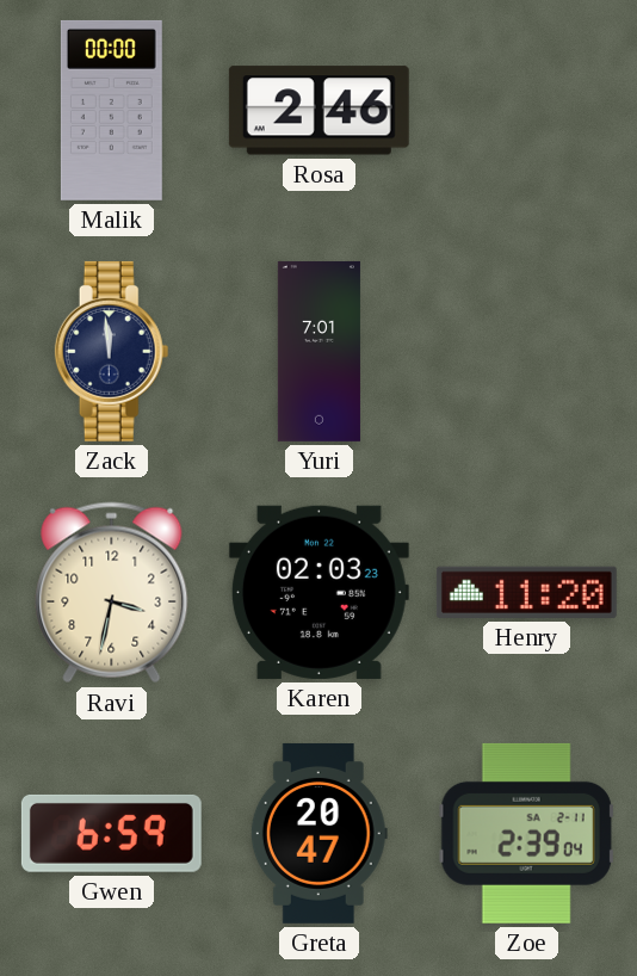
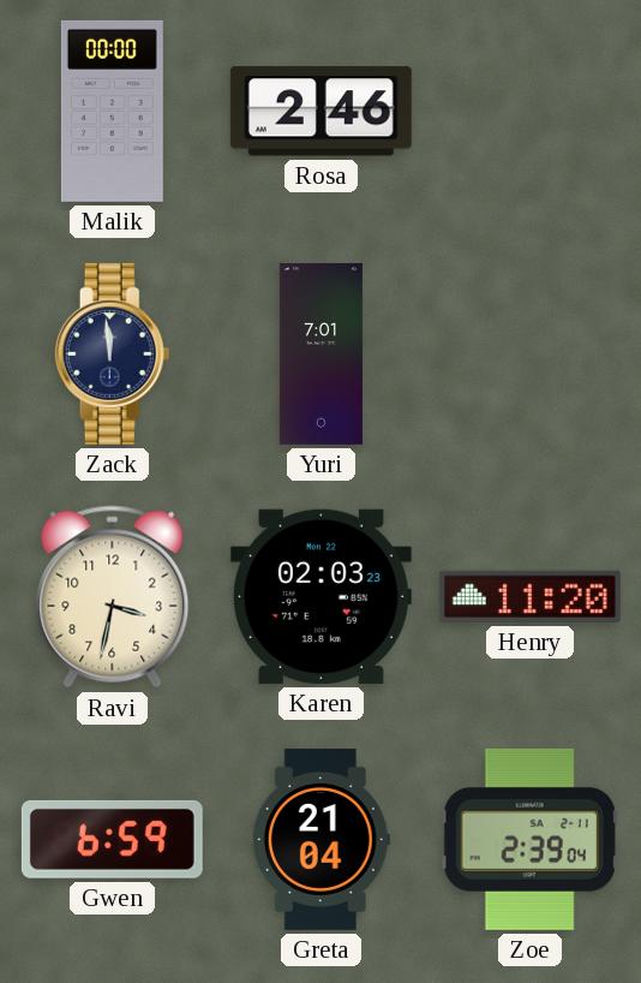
Greta: 20:47 -> 21:04 (320, 839)
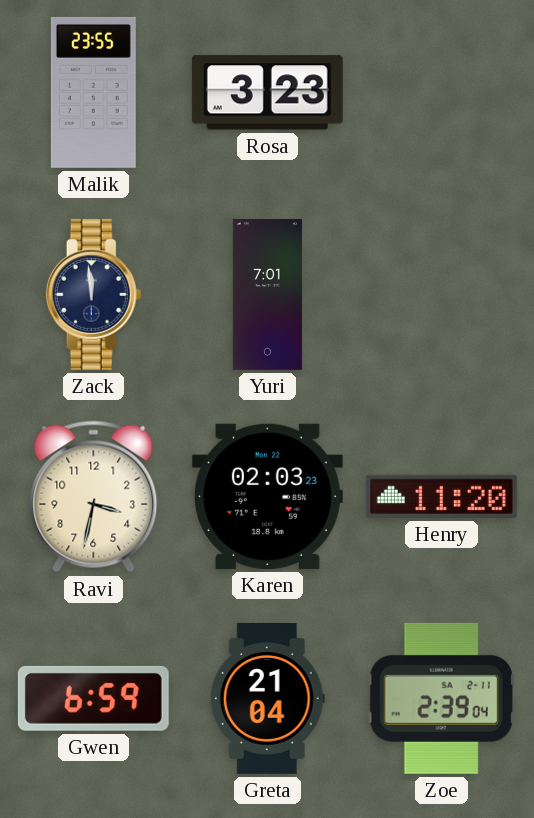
Malik: 00:00 -> 23:55 (93, 92)
Rosa: 2:46 -> 3:23 (267, 93)
